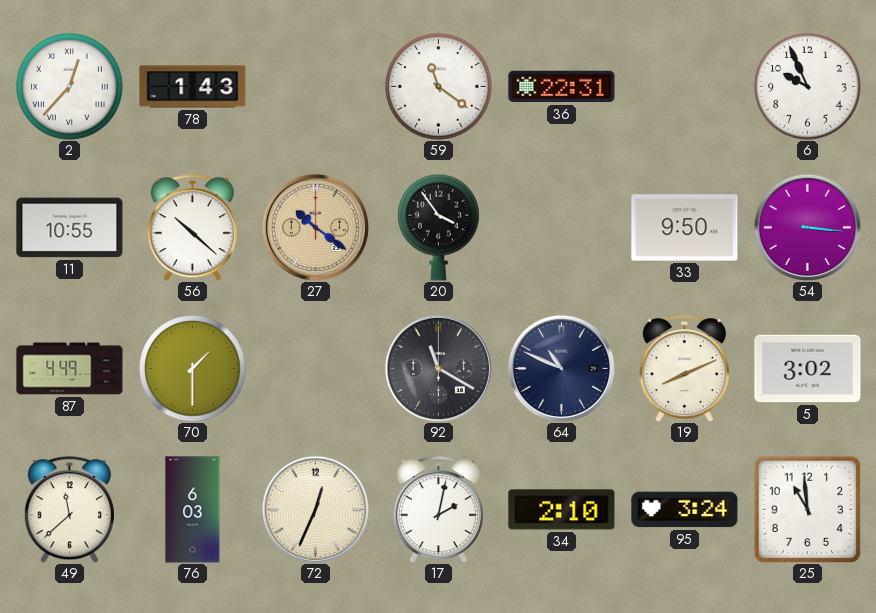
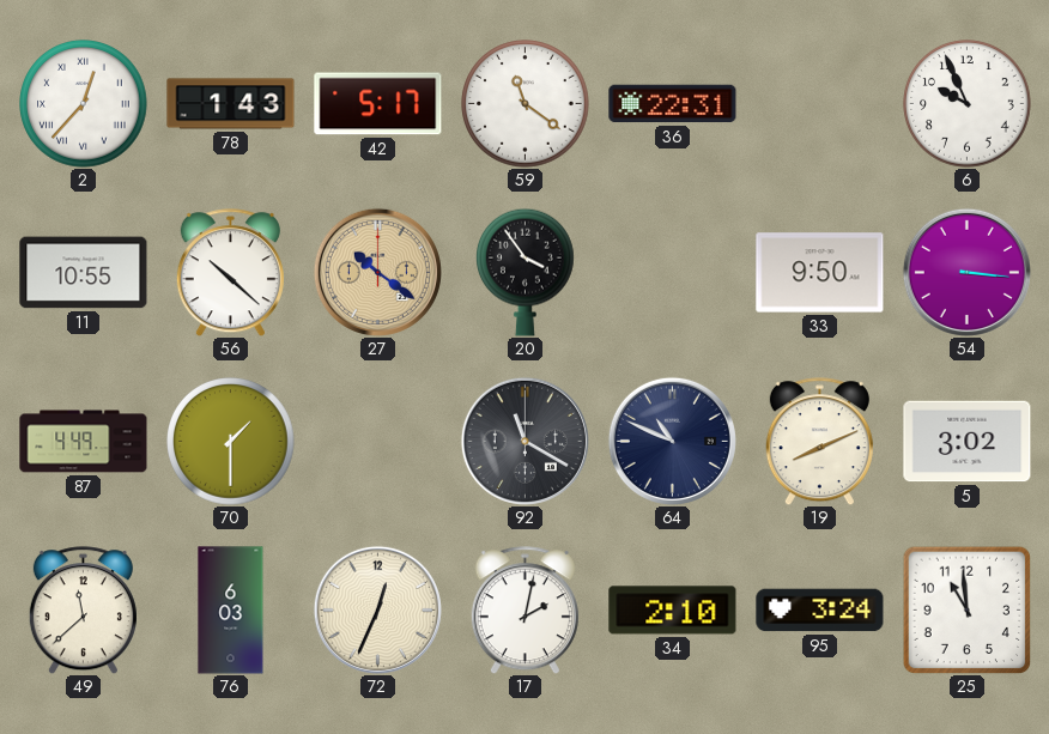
42: none -> 5:17 (378, 104)
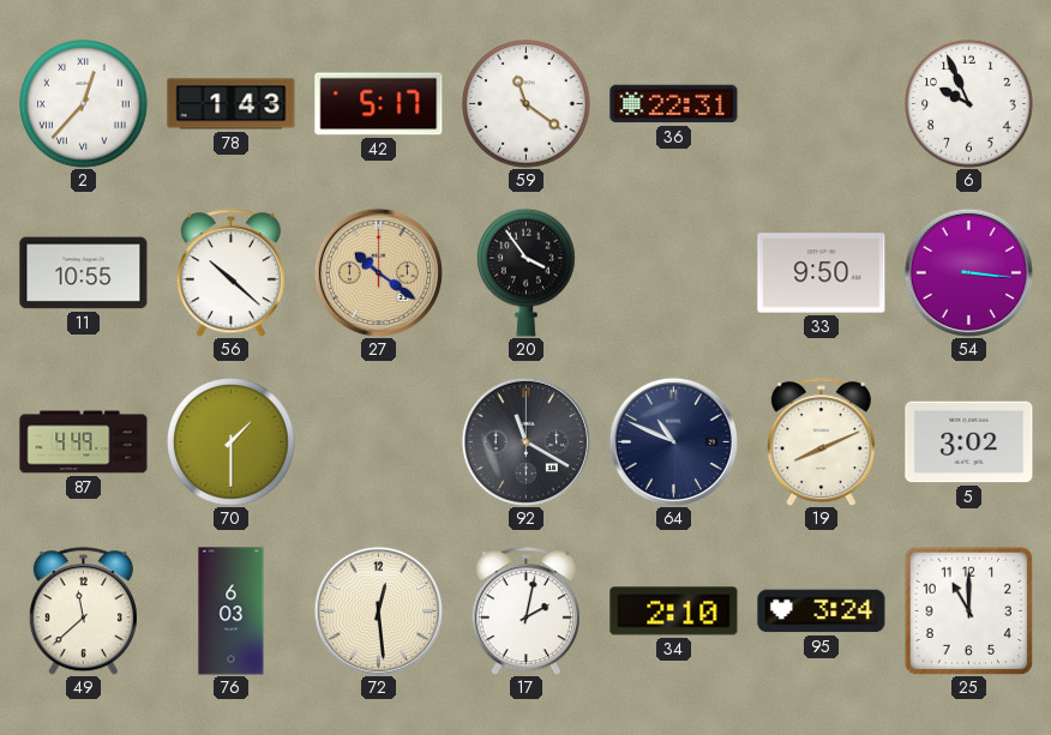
72: 12:34 -> 12:29 (378, 610)
25: 10:59 -> 11:00 (968, 610)
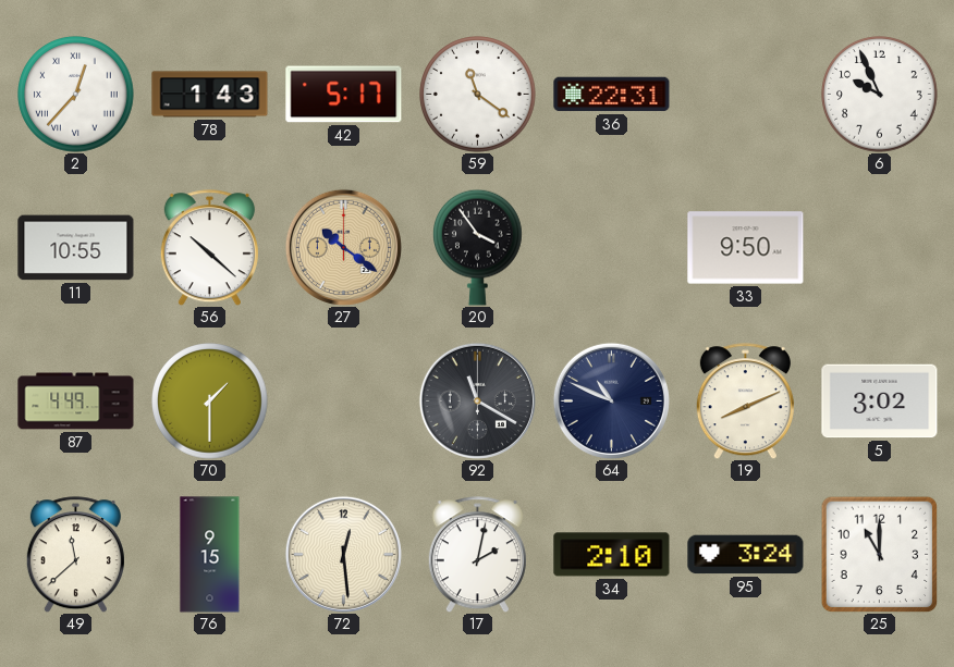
54: 3:16 -> none (968, 272)
76: 6:03 -> 9:15 (210, 555)
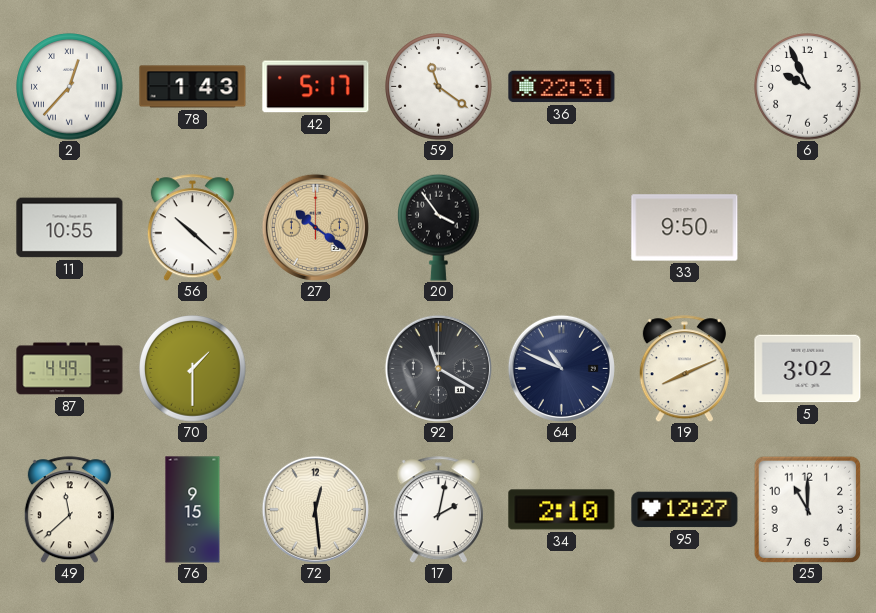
95: 3:24 -> 12:27 (685, 510)
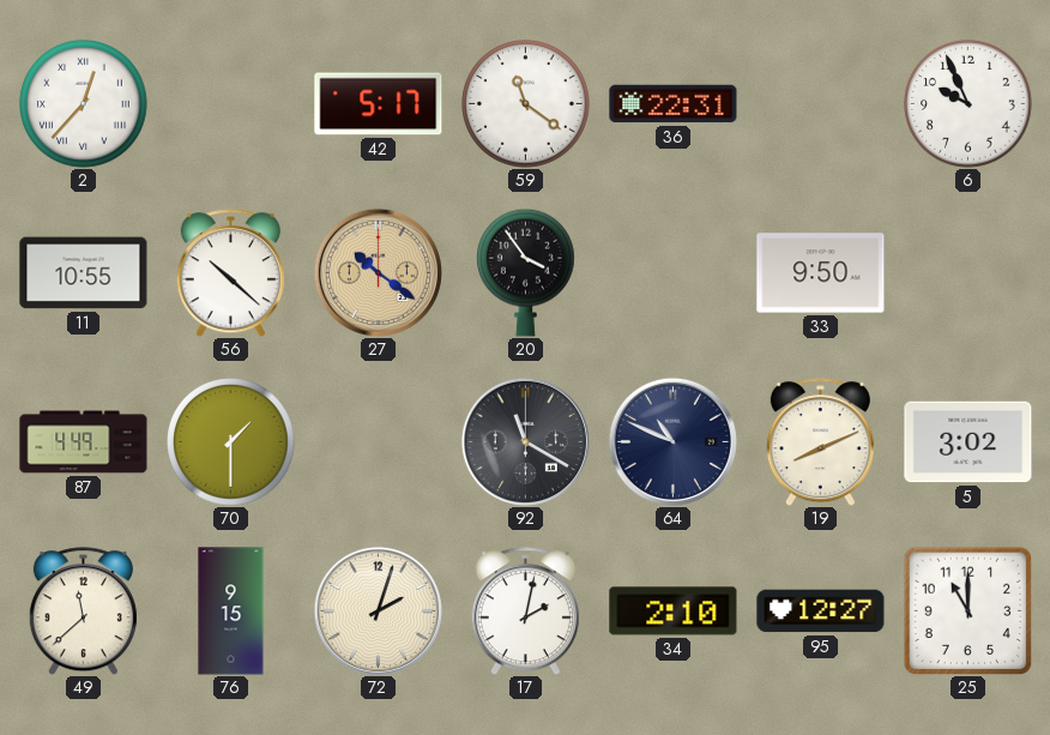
78: 1:43 -> none (193, 87)
72: 12:29 -> 2:03 (378, 610)
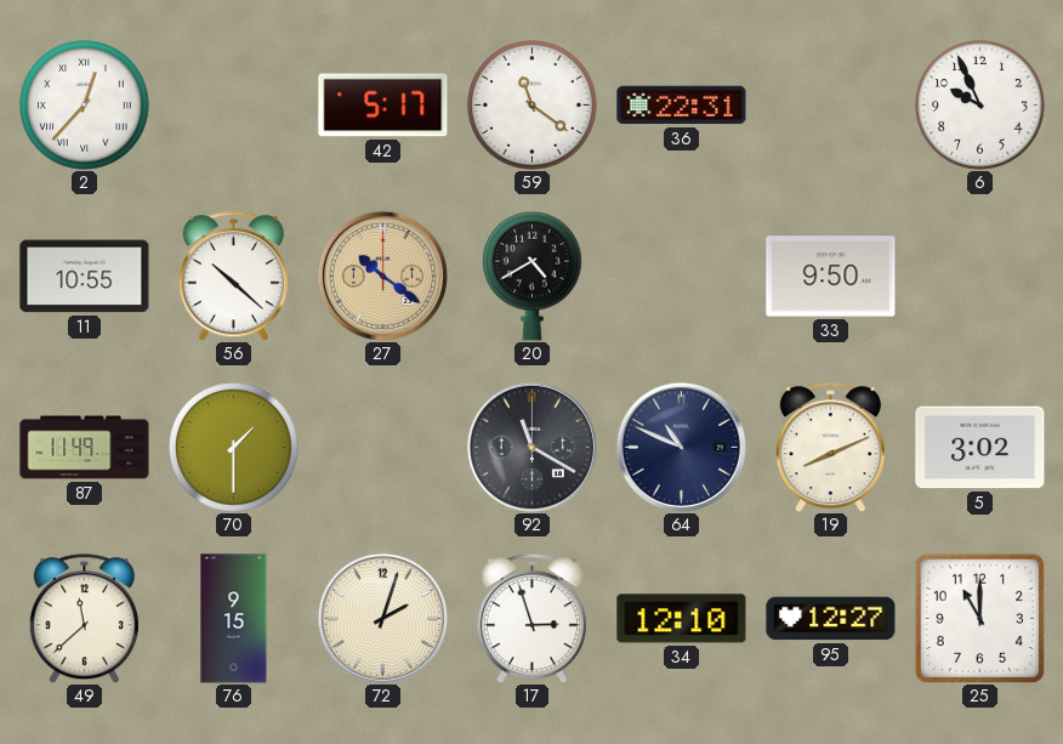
20: 3:54 -> 4:40 (533, 276)
87: 4:49 -> 11:49 (85, 448)
17: 2:02 -> 2:57 (531, 619)
34: 2:10 -> 12:10 (682, 619)
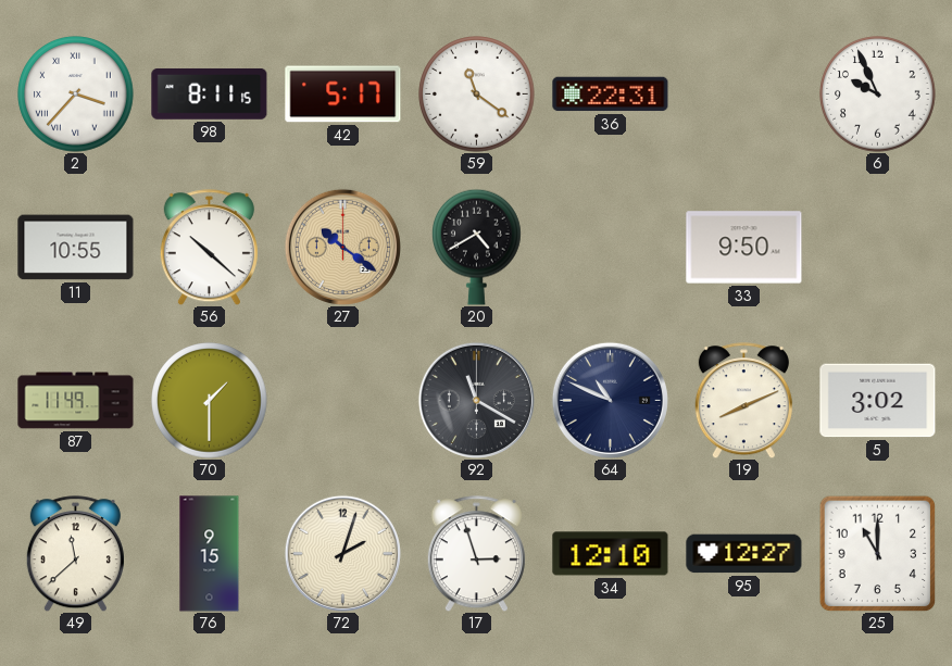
2: 12:37 -> 3:37 (76, 95)
98: none -> 8:11 (210, 95)
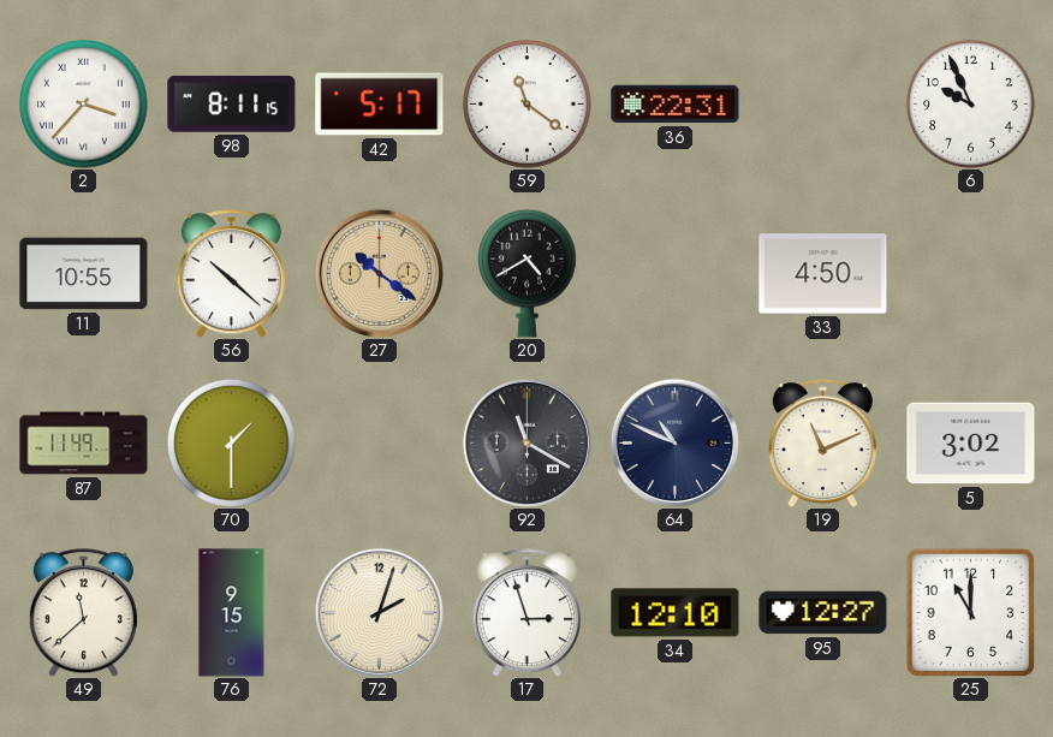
33: 9:50 -> 4:50 (823, 274)
19: 8:11 -> 11:11 (822, 444)
